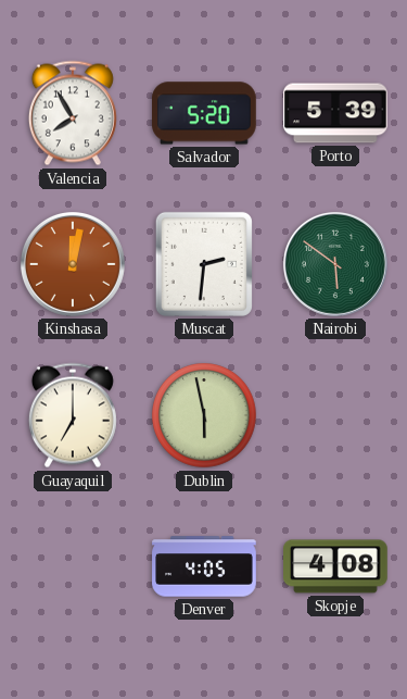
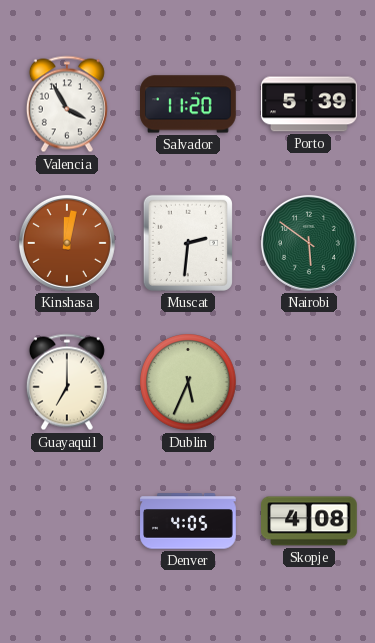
Valencia: 7:55 -> 3:55 (67, 104)
Salvador: 5:20 -> 11:20 (189, 104)
Dublin: 5:58 -> 5:34 (188, 382)
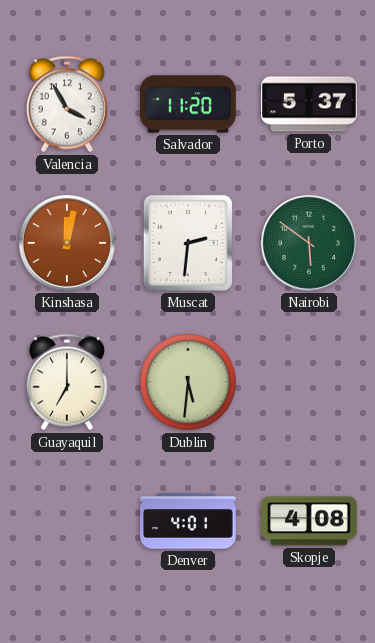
Porto: 5:39 -> 5:37 (310, 104)
Dublin: 5:34 -> 5:31 (188, 382)
Denver: 4:05 -> 4:01 (188, 521)
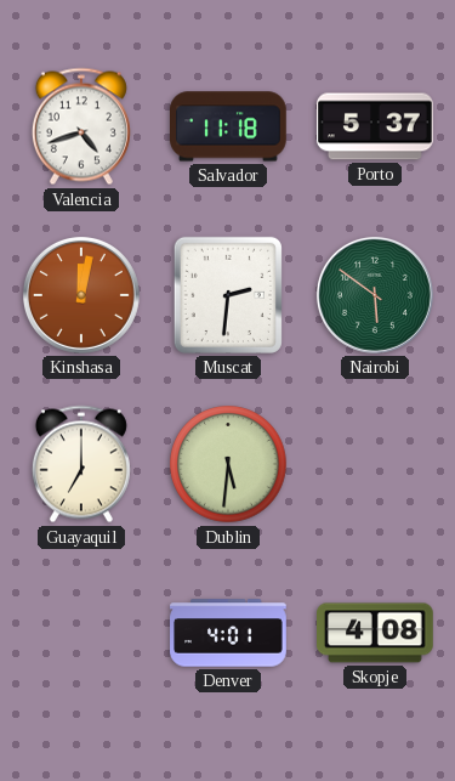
Valencia: 3:55 -> 4:42 (81, 126)
Salvador: 11:20 -> 11:18 (229, 126)
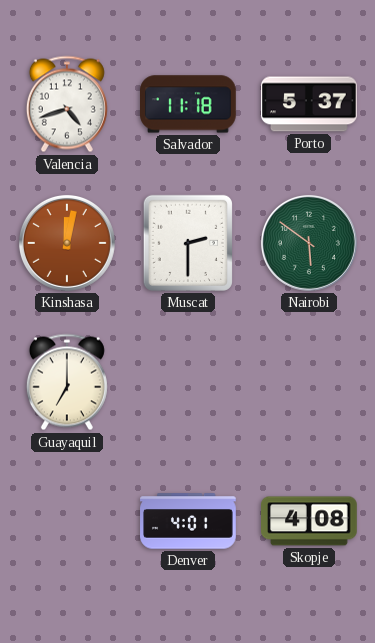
Muscat: 2:31 -> 2:30 (188, 243)
Dublin: 5:31 -> none (228, 464)
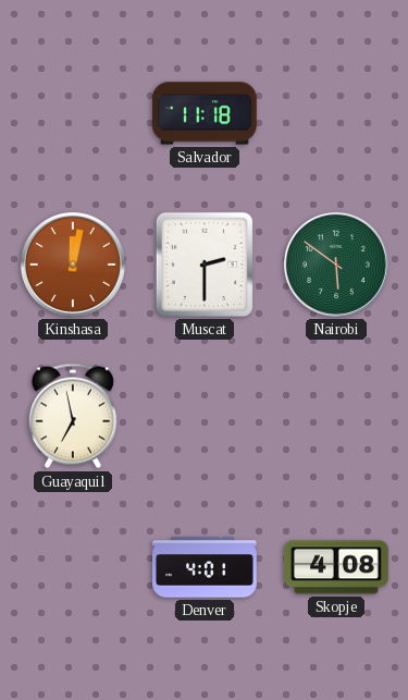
Valencia: 4:42 -> none (67, 104)
Porto: 5:37 -> none (310, 104)
Guayaquil: 7:00 -> 6:58 (73, 416)
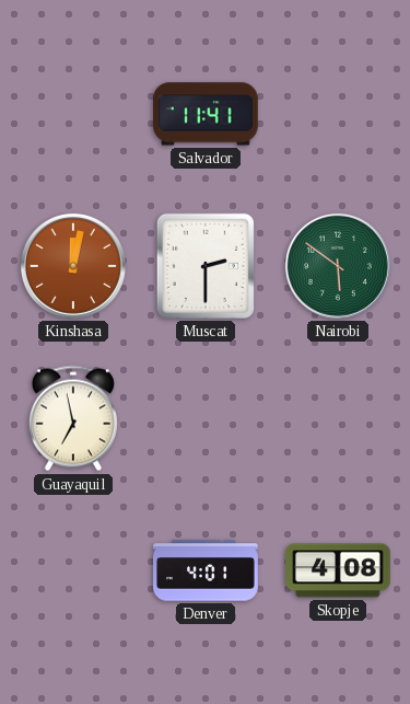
Salvador: 11:18 -> 11:41 (207, 114)
